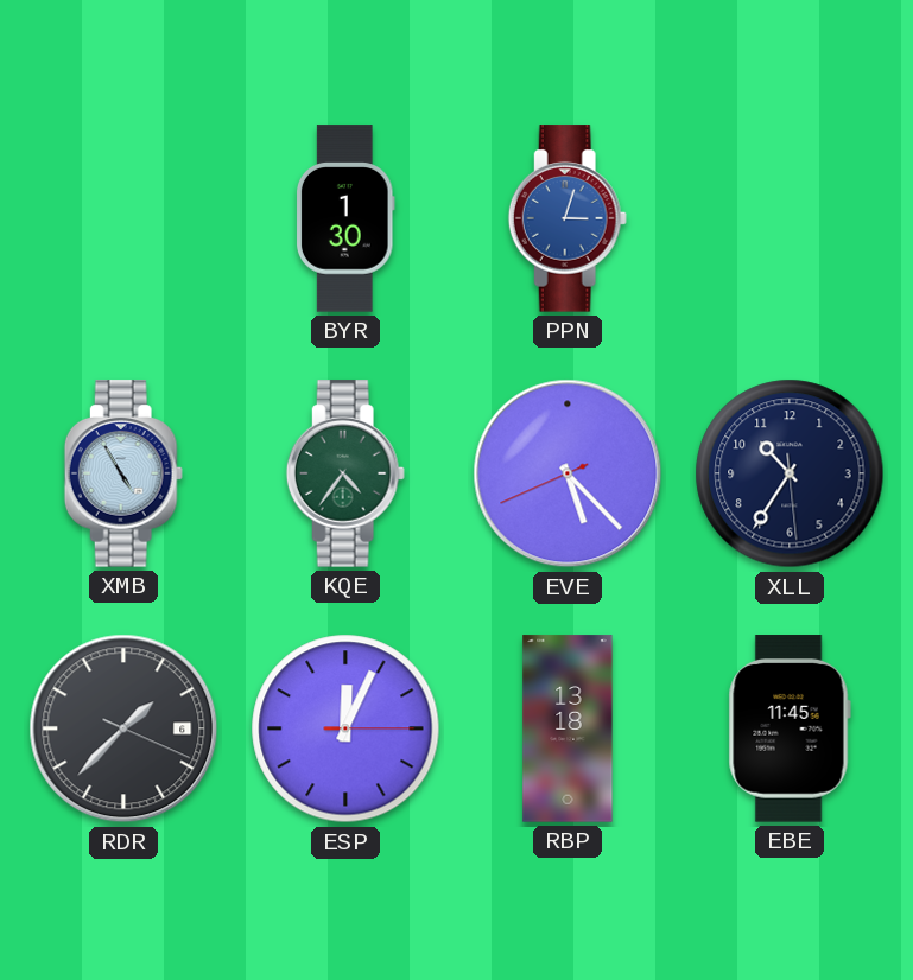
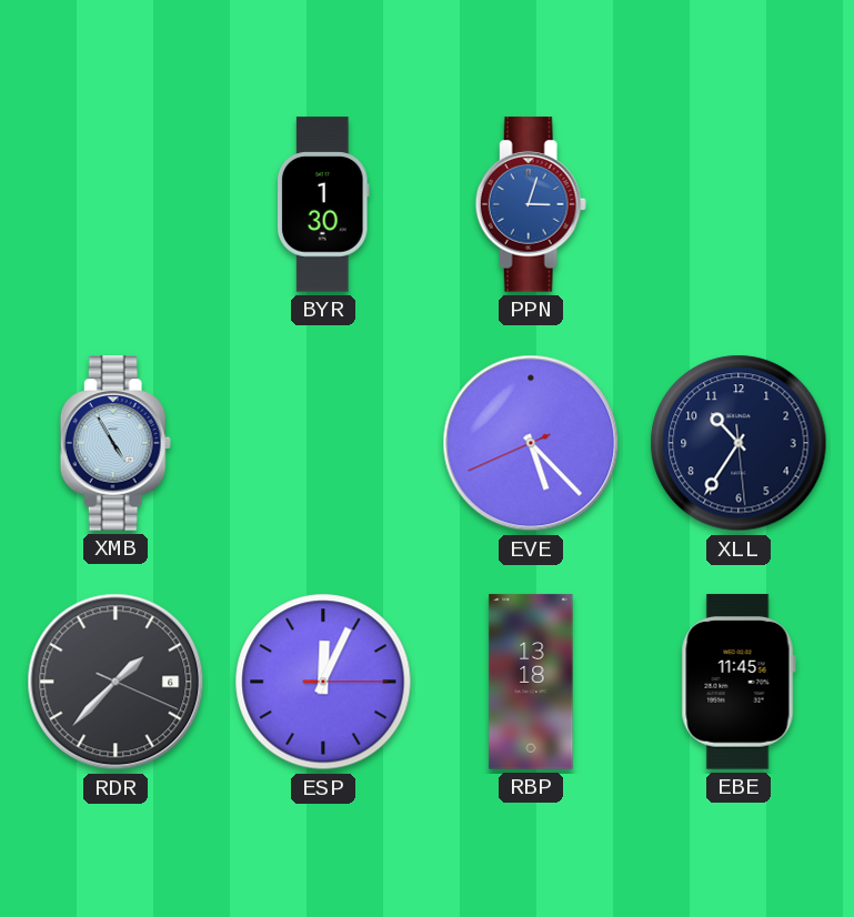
KQE: 4:36 -> none (345, 473)
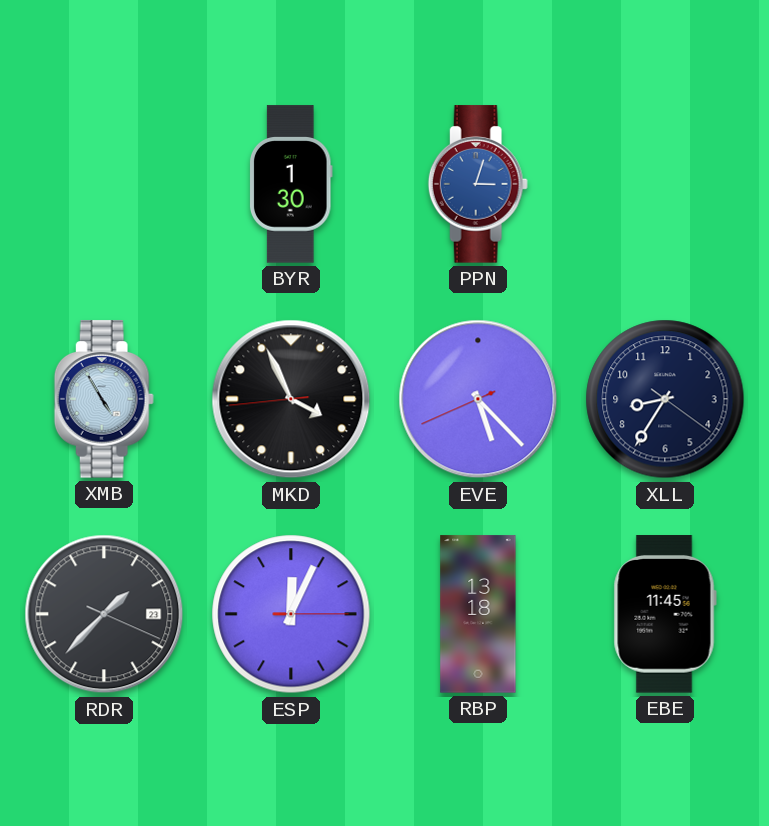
MKD: none -> 3:55 (291, 399)
XLL: 10:35 -> 8:35 (665, 399)
RDR date: 6 -> 23 (104, 614)
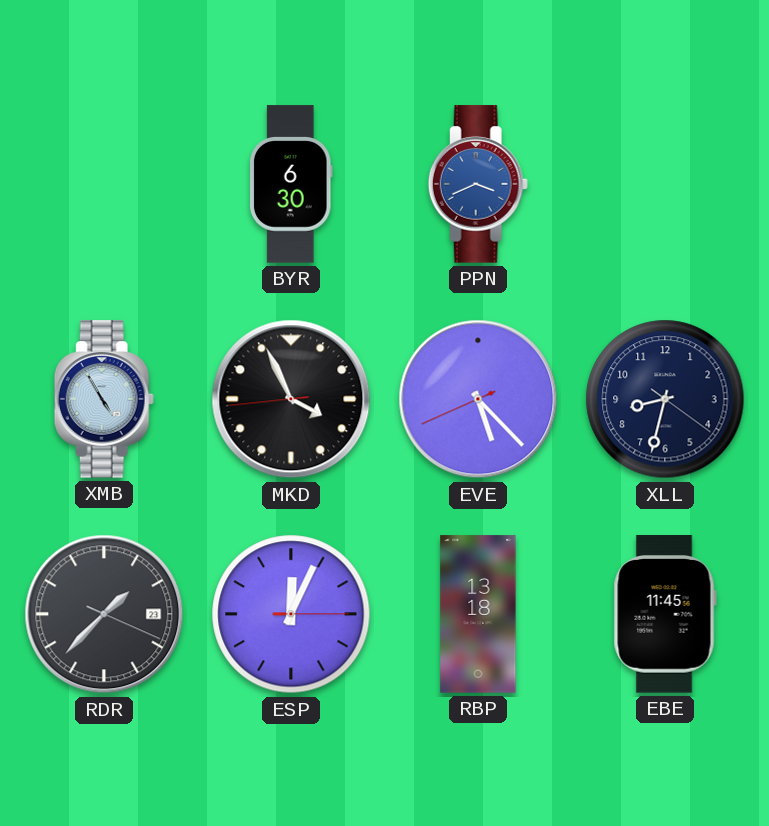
BYR: 1:30 -> 6:30 (291, 184)
PPN: 3:03 -> 3:41 (478, 184)
XLL: 8:35 -> 8:32 (665, 399)
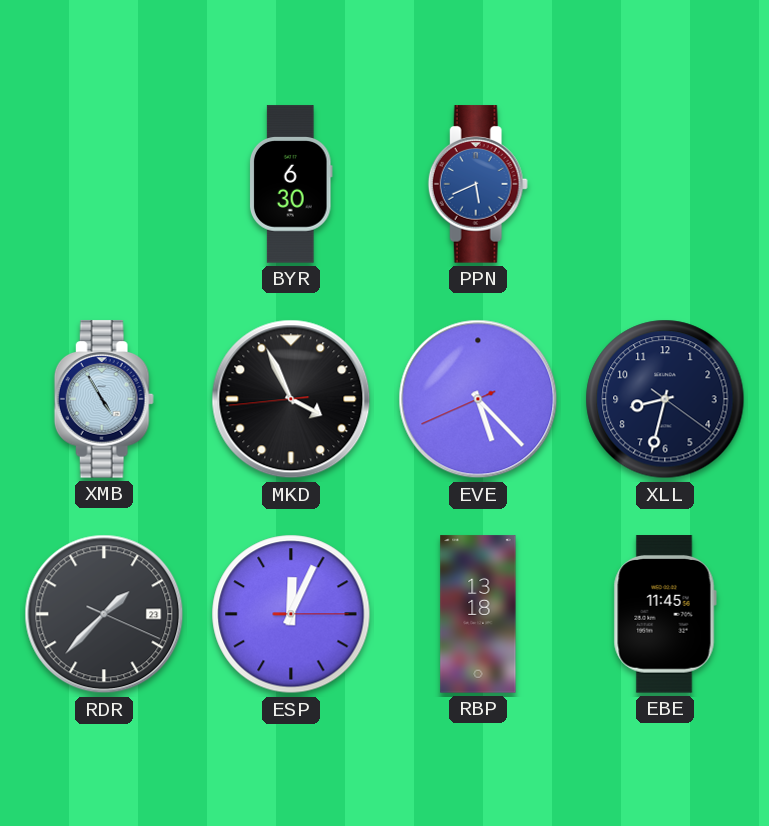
PPN: 3:41 -> 5:41 (478, 184)
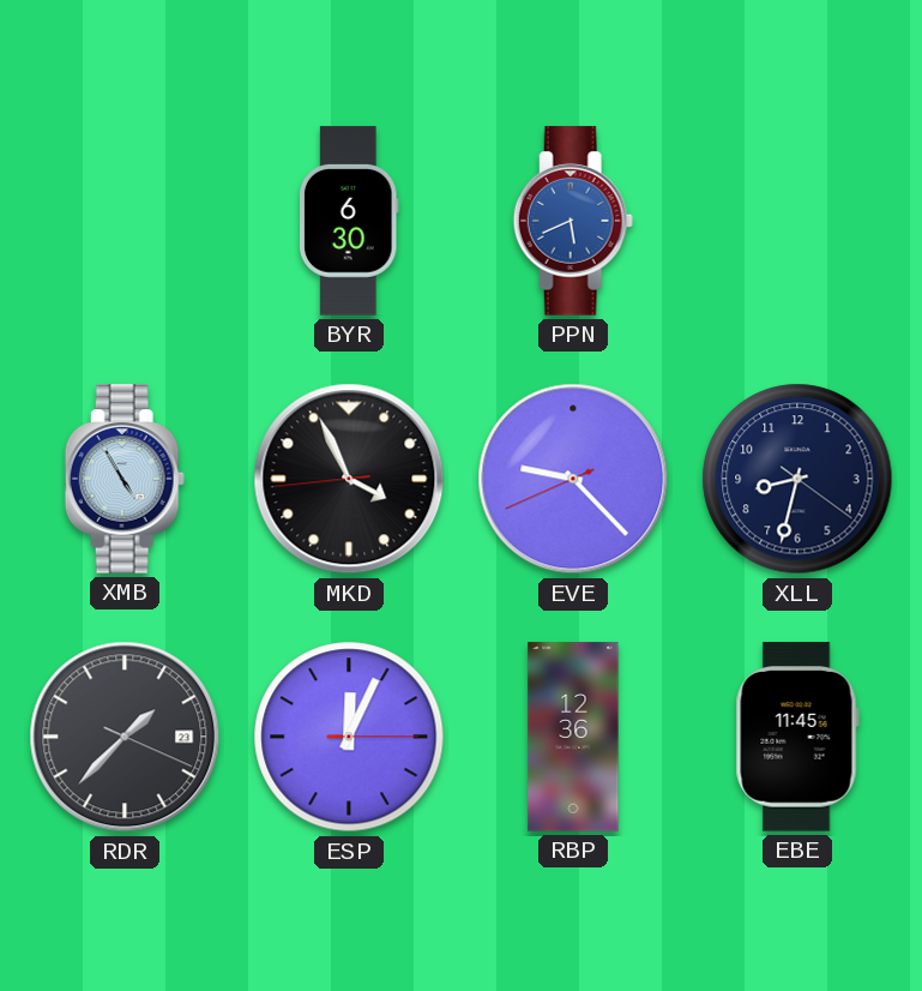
EVE: 5:22 -> 9:22 (573, 479)
RBP: 13:18 -> 12:36 (573, 737)
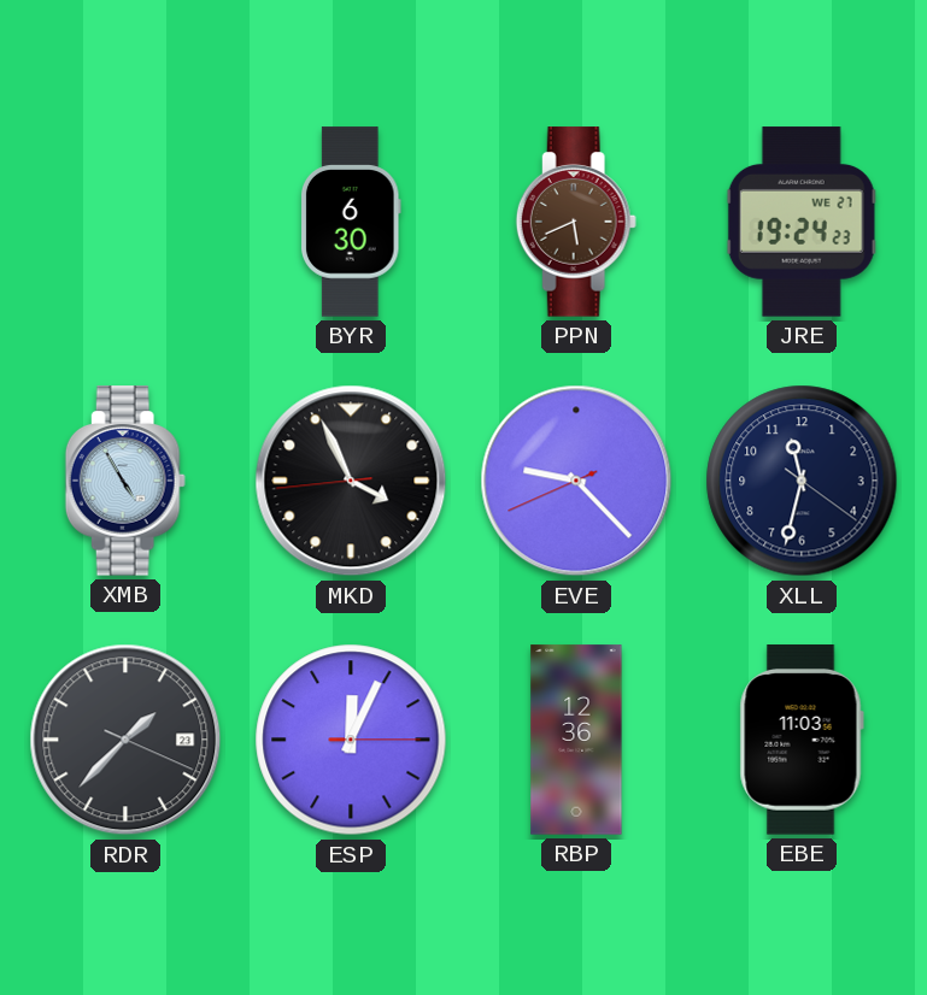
PPN dial: blue -> brown (576, 222)
JRE: none -> 19:24 (802, 222)
XLL: 8:32 -> 11:32 (802, 481)
EBE: 11:45 -> 11:03 (802, 740)
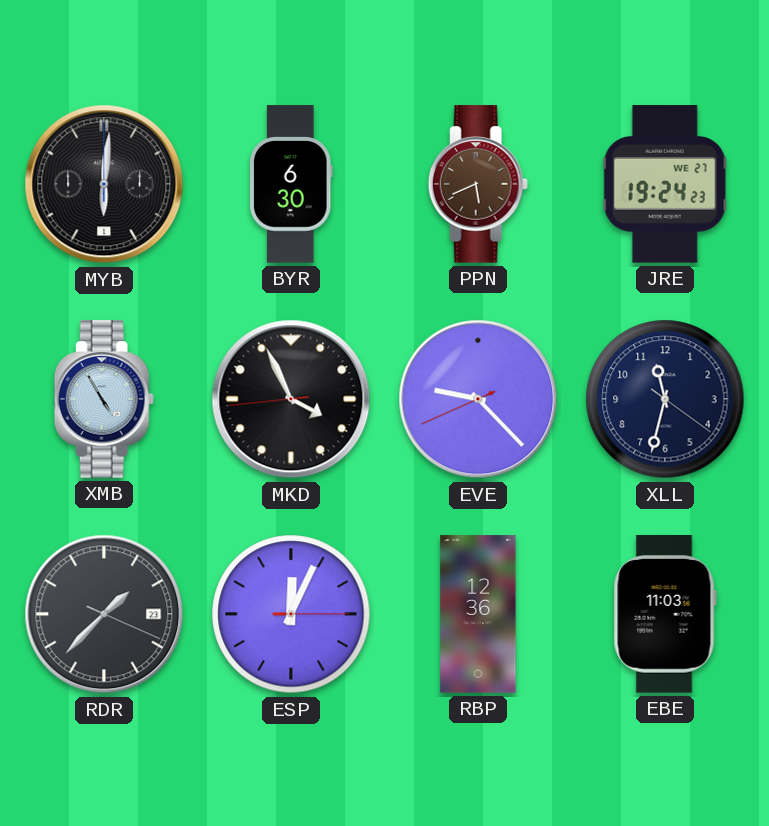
MYB: none -> 6:01 (104, 184)
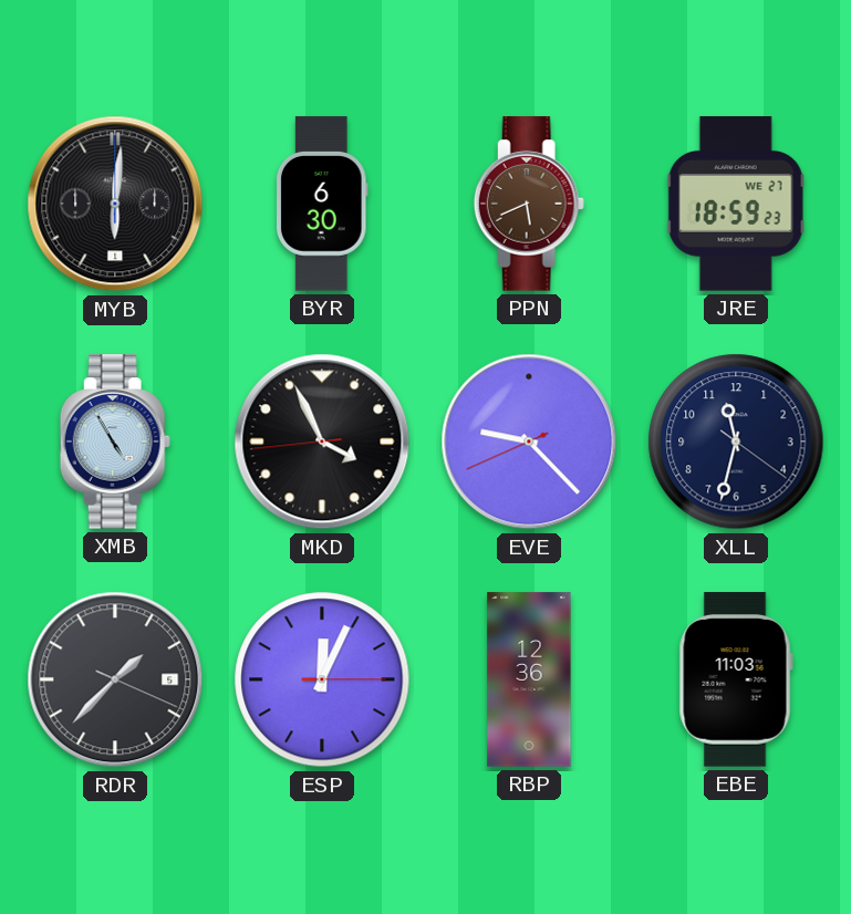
JRE: 19:24 -> 18:59 (736, 204)
RDR date: 23 -> 5 (115, 679)
